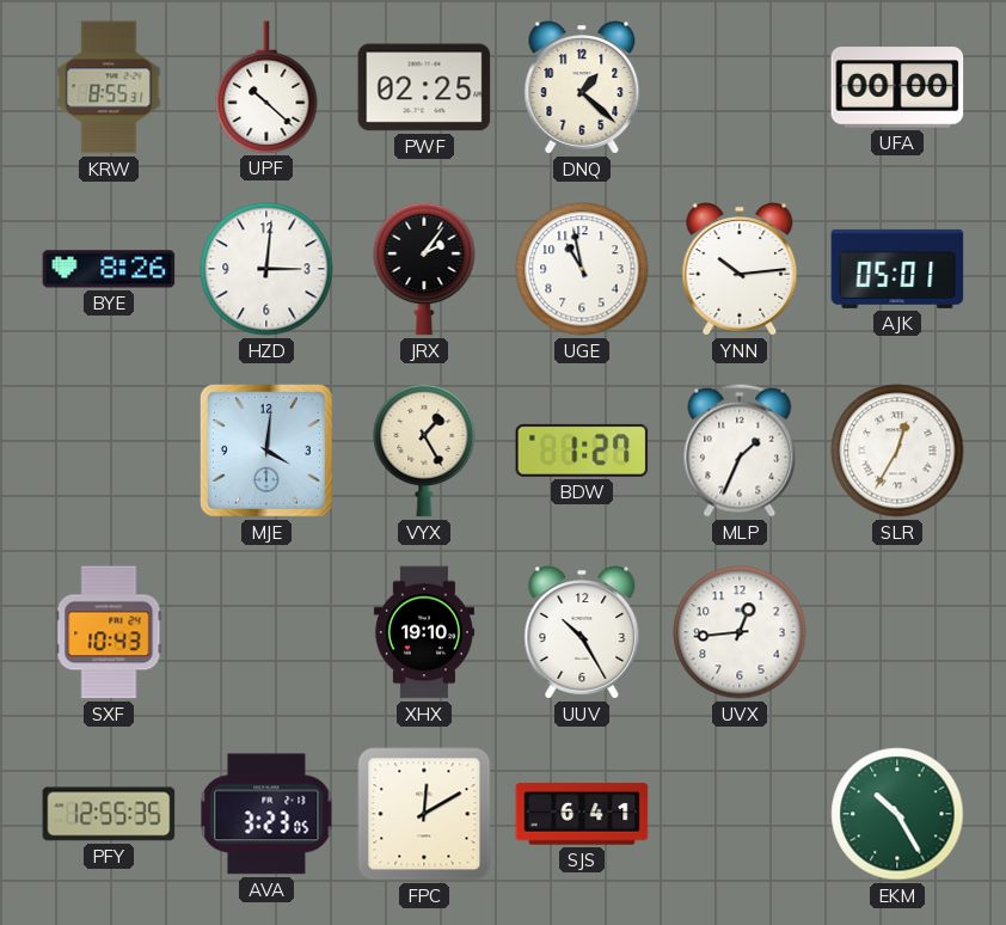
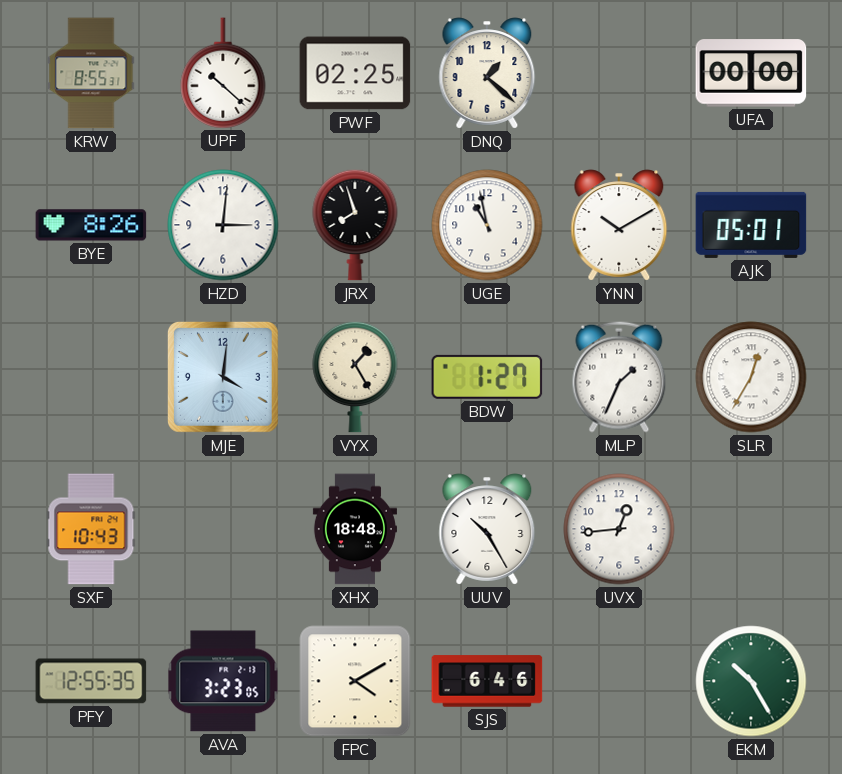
JRX: 2:06 -> 7:57 (355, 225)
YNN: 10:14 -> 10:10 (619, 225)
XHX: 19:10 -> 18:48 (355, 529)
FPC: 12:10 -> 4:10 (355, 681)
SJS: 6:41 -> 6:46 (487, 681)
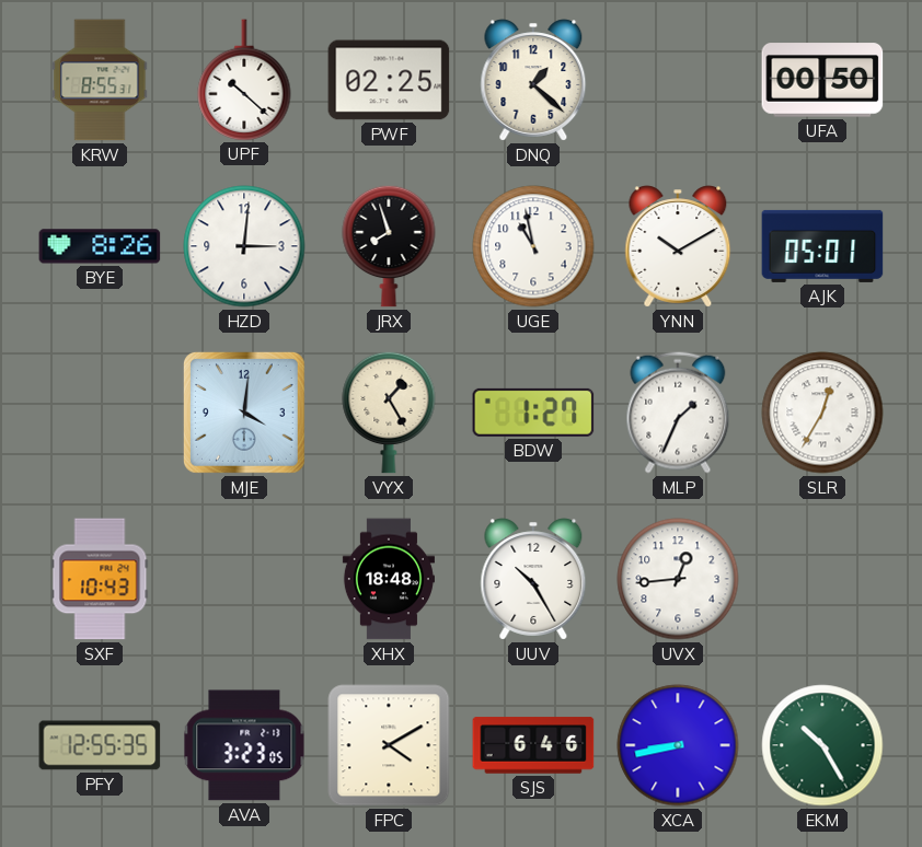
UFA: 00:00 -> 00:50 (822, 80)
XCA: none -> 8:43 (678, 745)
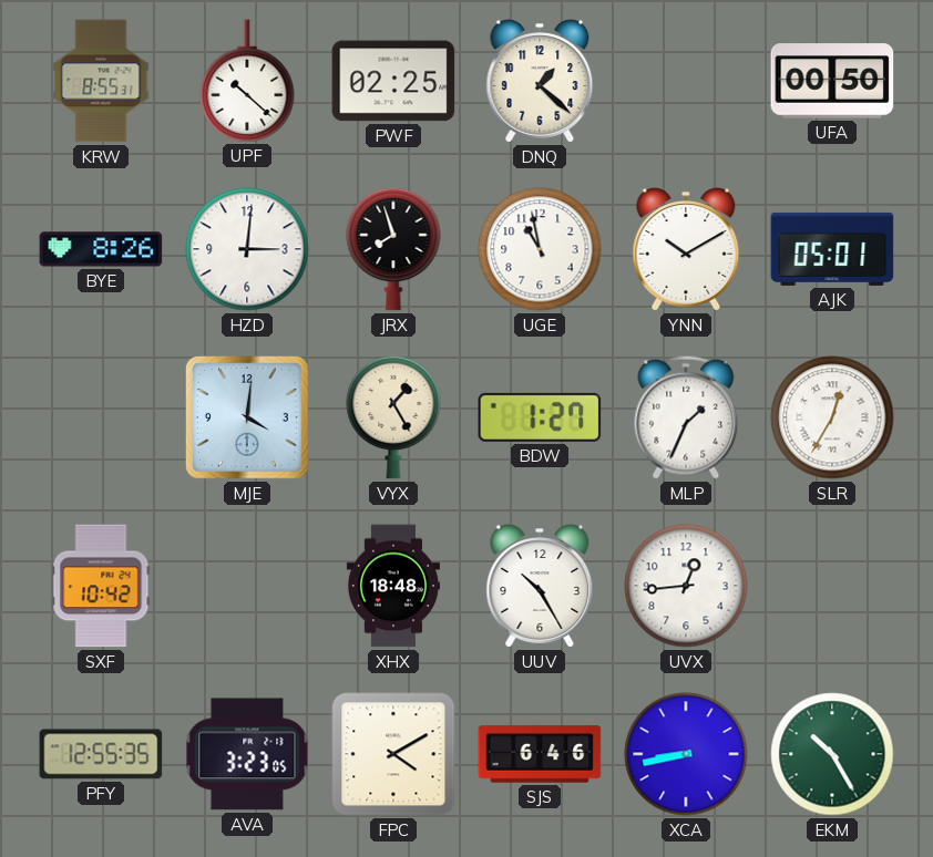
SXF: 10:43 -> 10:42 (101, 586)
